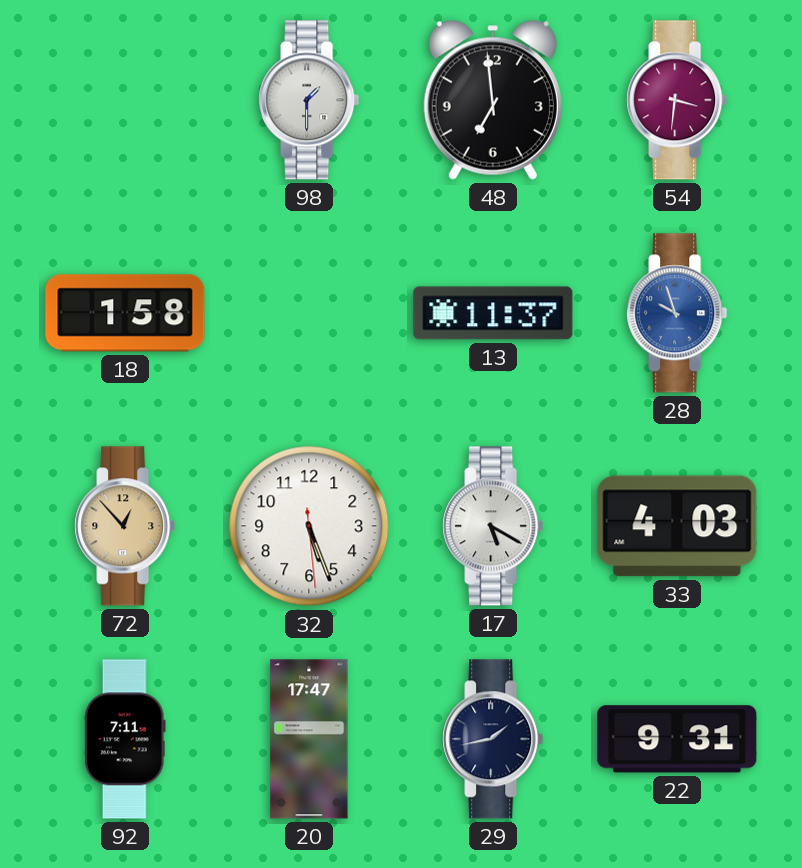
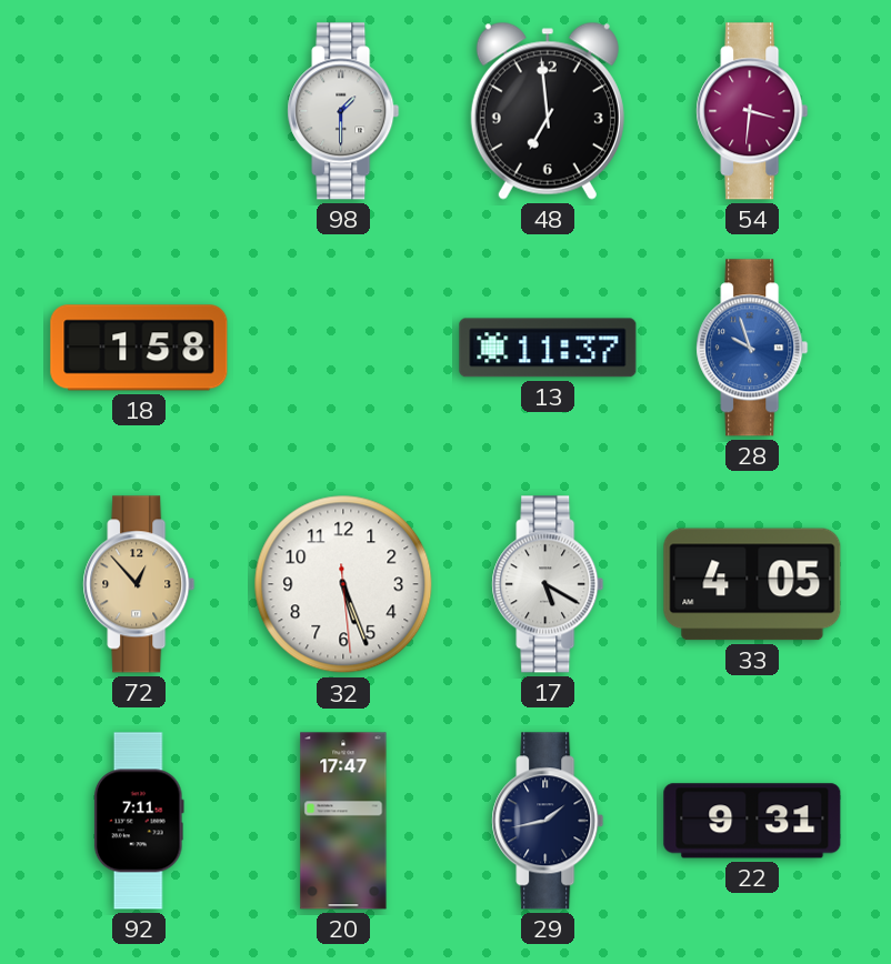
33: 4:03 -> 4:05 (752, 584)
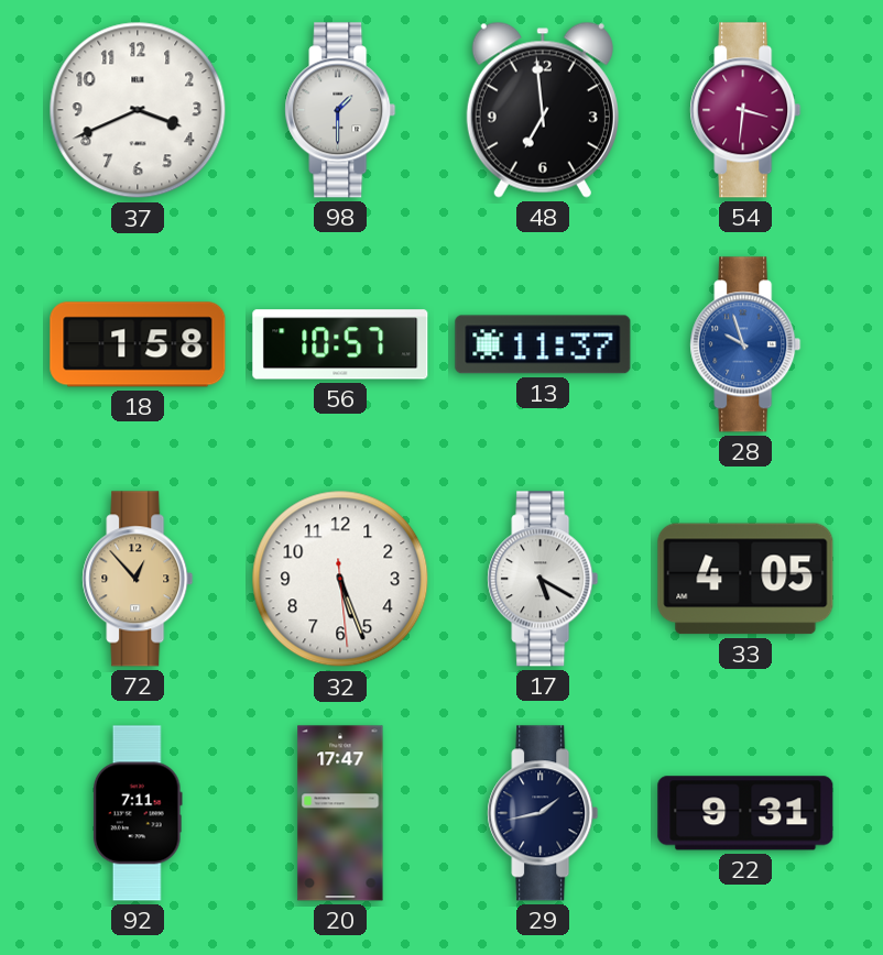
37: none -> 3:41 (138, 110)
56: none -> 10:57 (340, 344)
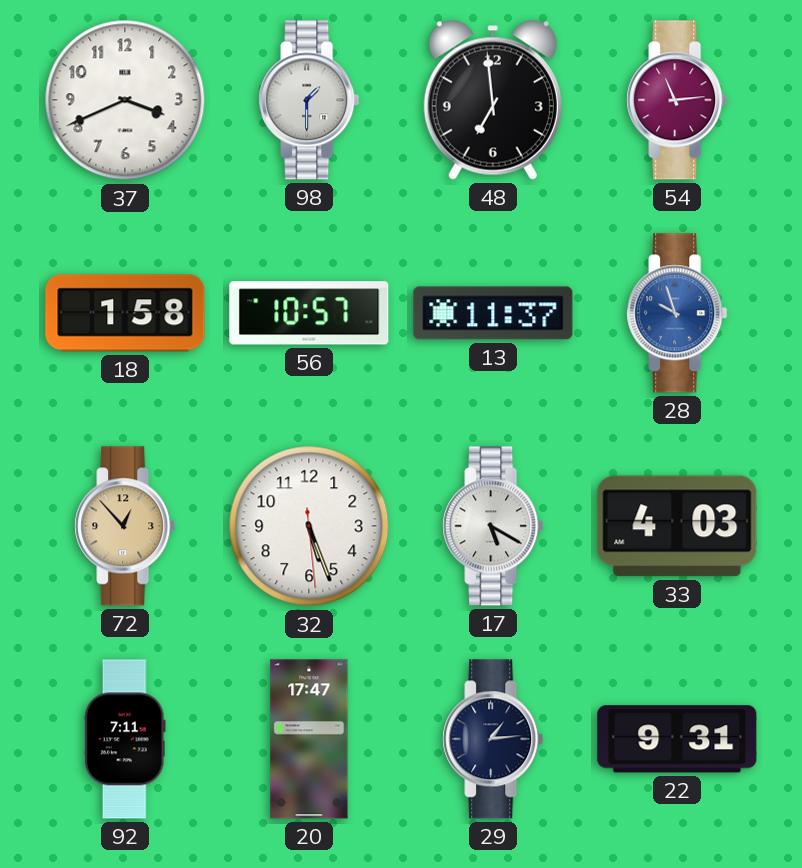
54: 3:31 -> 11:14 (677, 100)
33: 4:05 -> 4:03 (677, 526)
29: 1:43 -> 1:14 (493, 739)
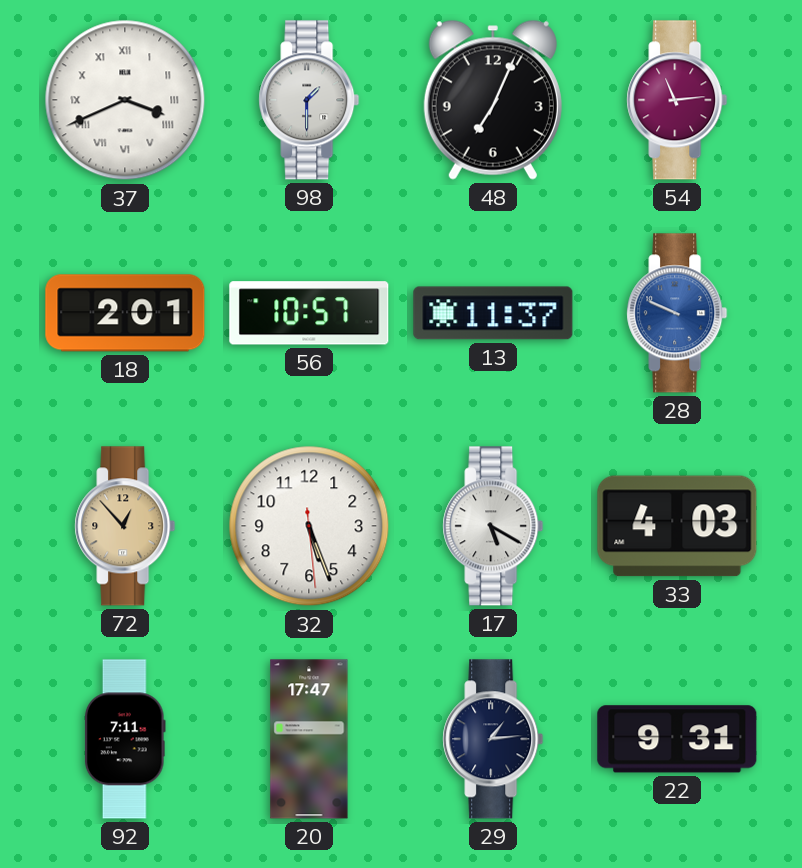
37 numerals: Arabic -> Roman (125, 100)
48: 6:59 -> 7:04 (493, 100)
18: 1:58 -> 2:01 (125, 313)
28: 9:57 -> 9:49 (677, 313)
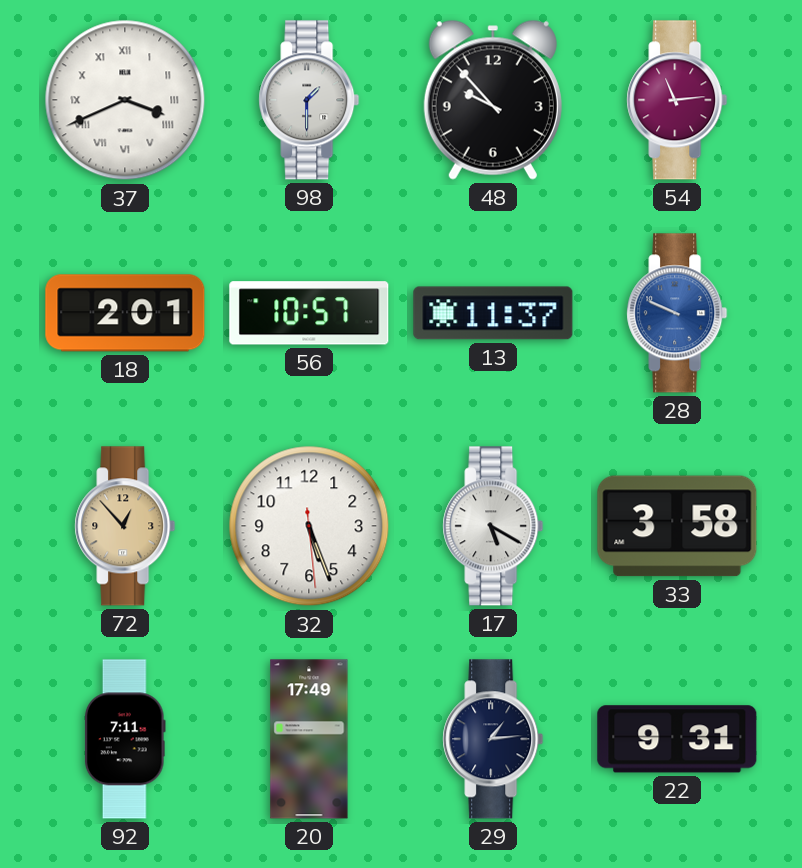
48: 7:04 -> 9:53 (493, 100)
33: 4:03 -> 3:58 (677, 526)
20: 17:47 -> 17:49 (309, 739)
